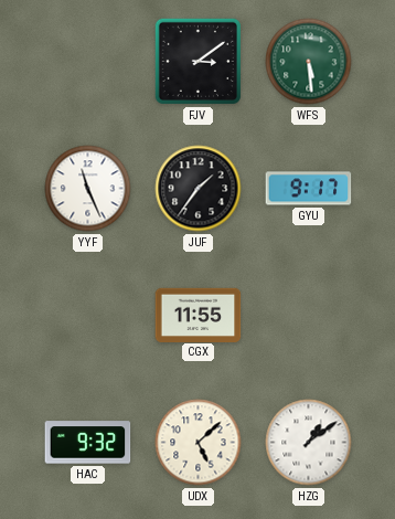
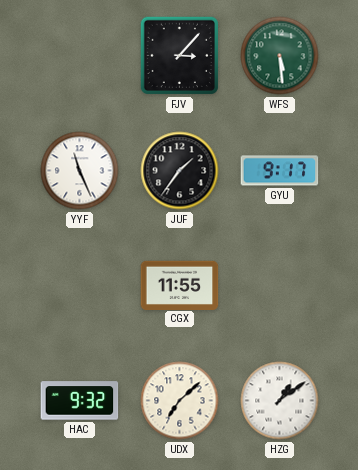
FJV: 3:09 -> 3:07 (179, 55)
UDX: 5:08 -> 7:08 (180, 401)
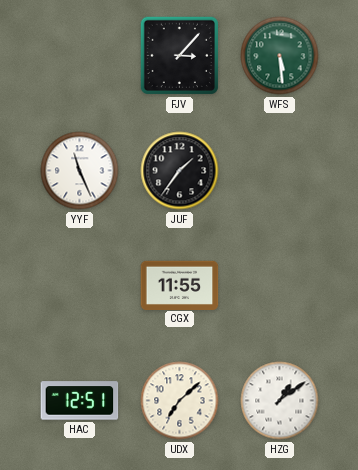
GYU: 9:17 -> none (280, 171)
HAC: 9:32 -> 12:51 (80, 401)
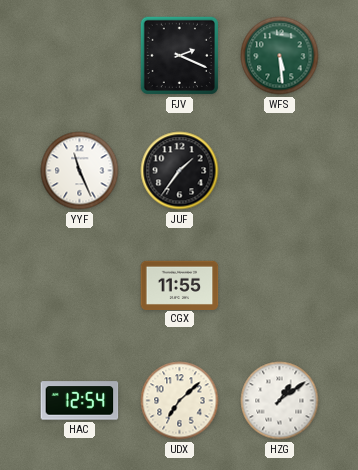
FJV: 3:07 -> 2:19 (179, 55)
HAC: 12:51 -> 12:54 (80, 401)
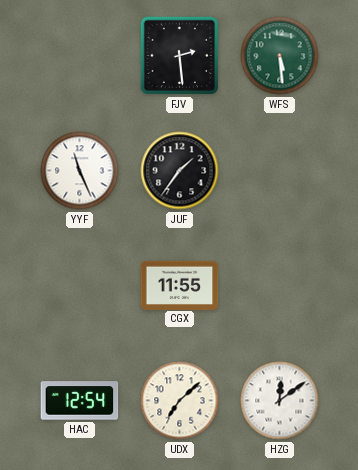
FJV: 2:19 -> 2:29 (179, 55)
HZG: 1:09 -> 12:09 (280, 401)
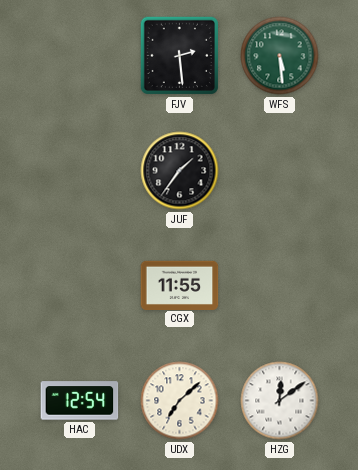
YYF: 11:26 -> none (80, 171)
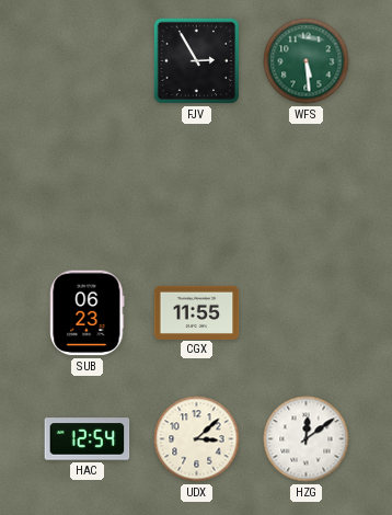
FJV: 2:29 -> 2:55 (196, 60)
JUF: 1:36 -> none (180, 171)
SUB: none -> 06:23 (88, 313)
UDX: 7:08 -> 3:08 (197, 439)
